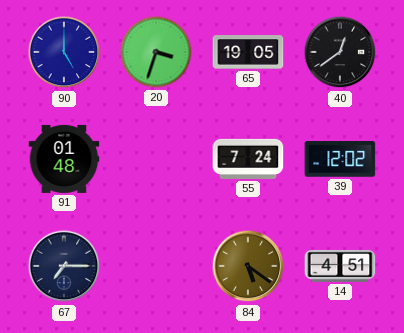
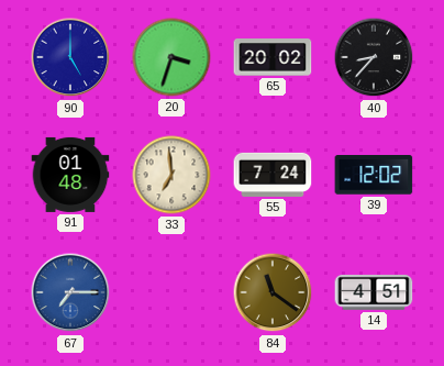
65: 19:05 -> 20:02 (273, 57)
40: 12:39 -> 8:37 (374, 57)
33: none -> 6:59 (171, 175)
67 dial: navy -> blue (70, 292)
84: 5:21 -> 11:21 (273, 292)
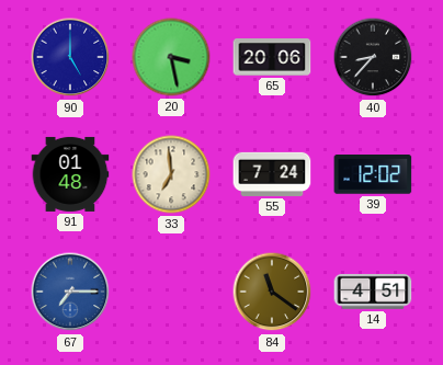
20: 3:33 -> 3:28 (171, 57)
65: 20:02 -> 20:06 (272, 57)
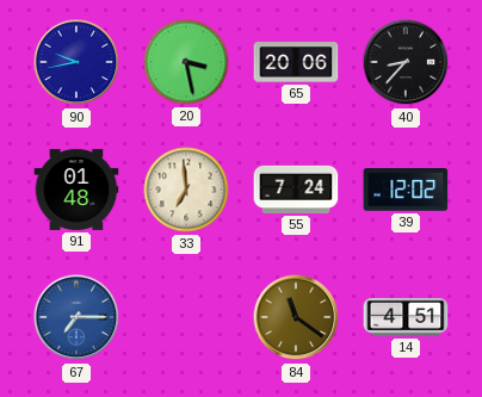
90: 5:00 -> 9:43 (76, 62)
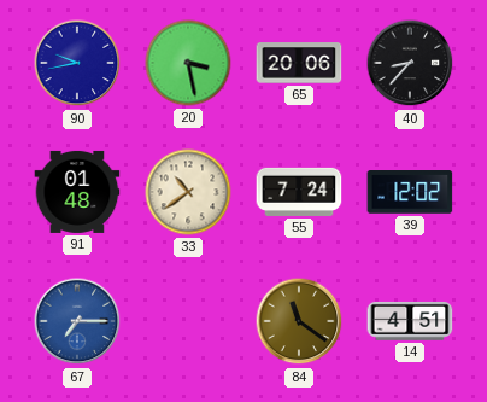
33: 6:59 -> 10:39 (188, 192)
